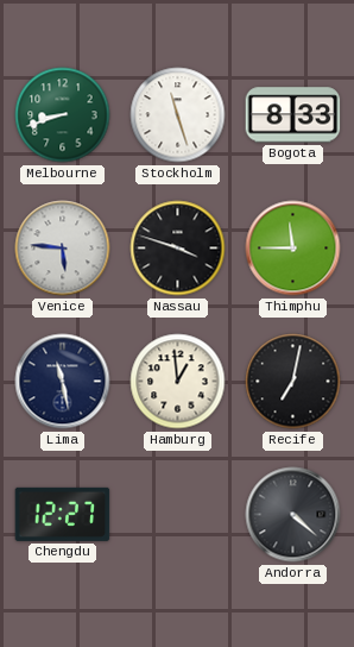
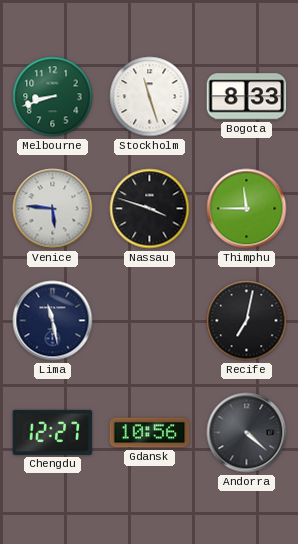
Hamburg: 12:59 -> none (178, 382)
Gdansk: none -> 10:56 (150, 433)
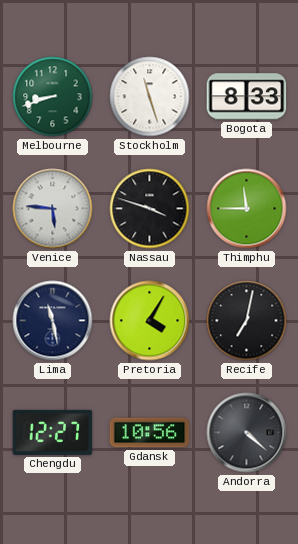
Pretoria: none -> 4:05 (150, 321)
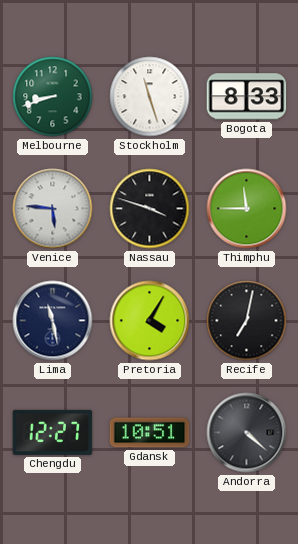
Gdansk: 10:56 -> 10:51 (150, 433)
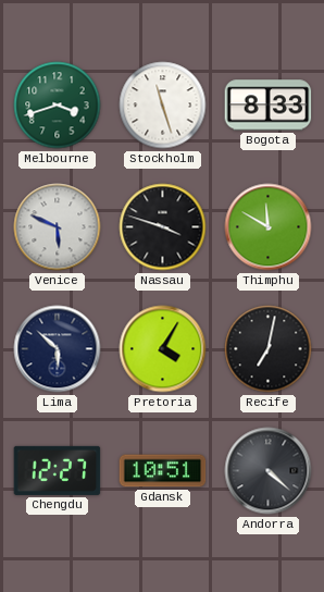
Melbourne: 8:42 -> 3:42 (58, 106)
Venice: 5:46 -> 5:49 (58, 227)
Thimphu: 11:45 -> 11:50 (269, 227)
Lima: 11:28 -> 5:52 (58, 349)
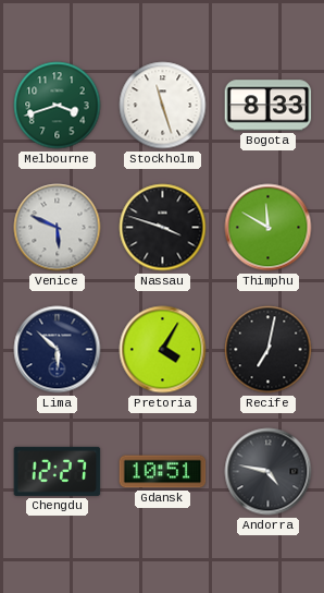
Andorra: 4:22 -> 4:47 (269, 472)
